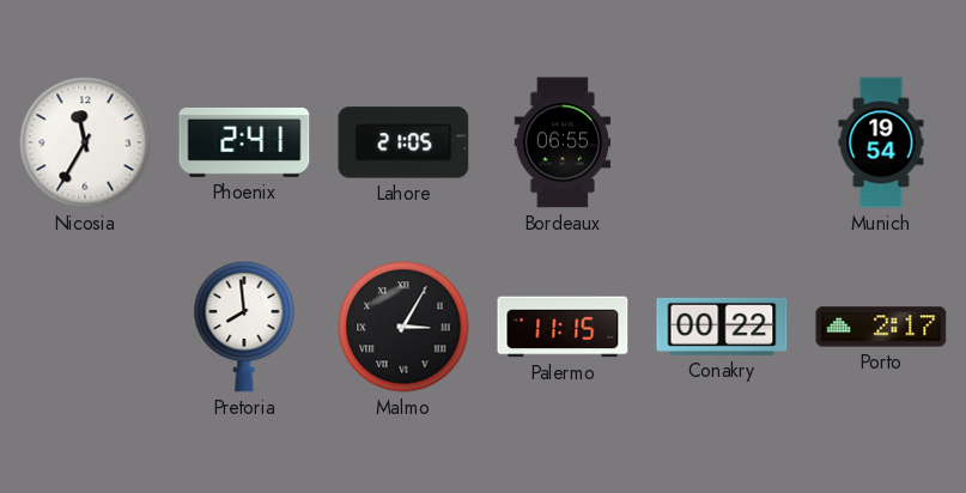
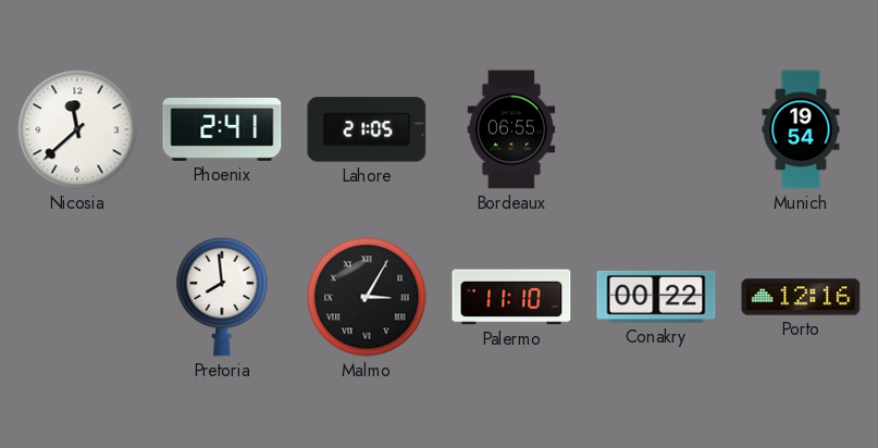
Nicosia: 11:35 -> 11:38 (77, 129)
Palermo: 11:15 -> 11:10 (511, 297)
Porto: 2:17 -> 12:16 (801, 297)
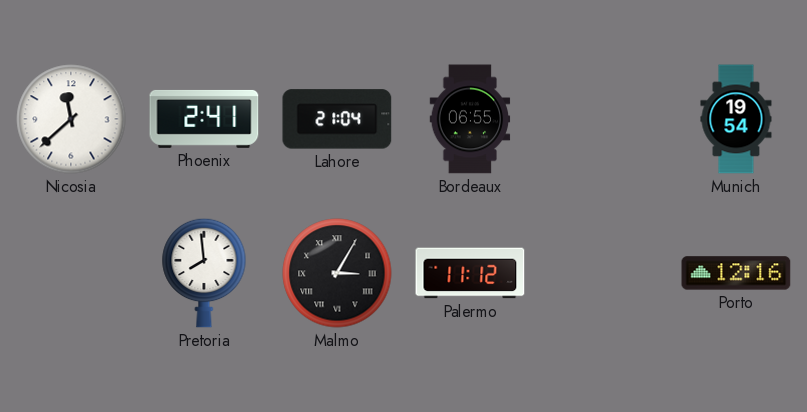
Lahore: 21:05 -> 21:04 (337, 119)
Palermo: 11:10 -> 11:12 (470, 273)
Conakry: 00:22 -> none (656, 297)
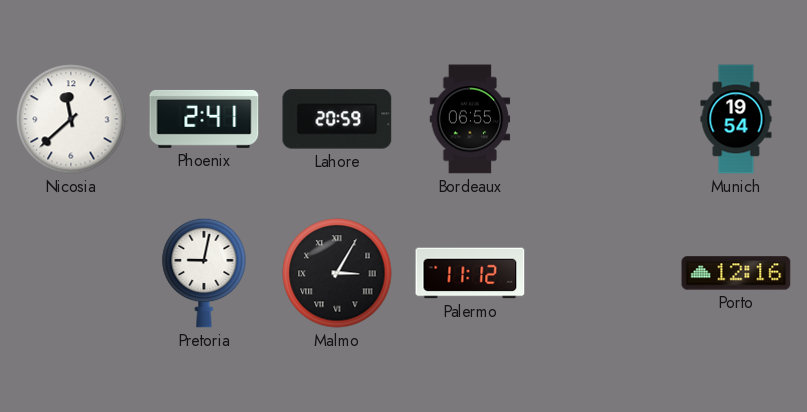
Lahore: 21:04 -> 20:59 (337, 119)
Pretoria: 7:59 -> 9:02 (204, 273)
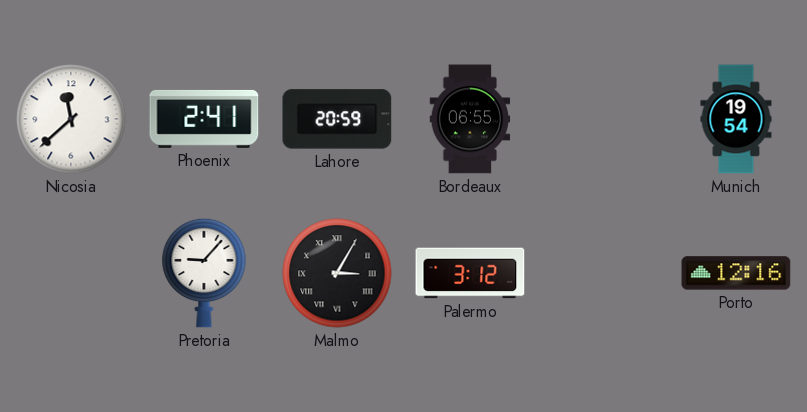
Pretoria: 9:02 -> 9:07 (204, 273)
Palermo: 11:12 -> 3:12 (470, 273)
